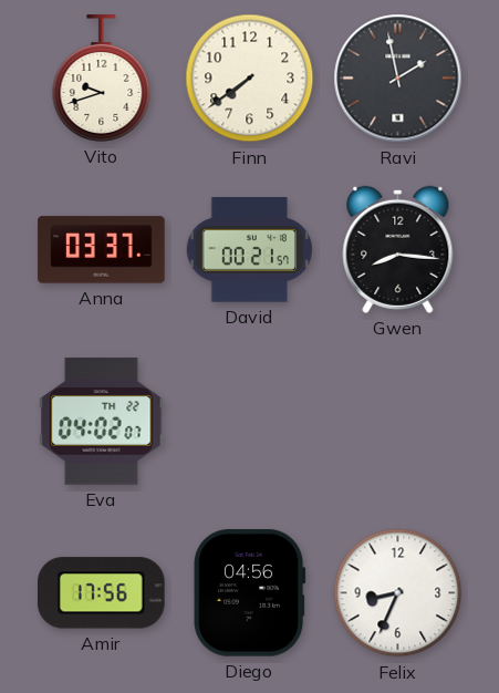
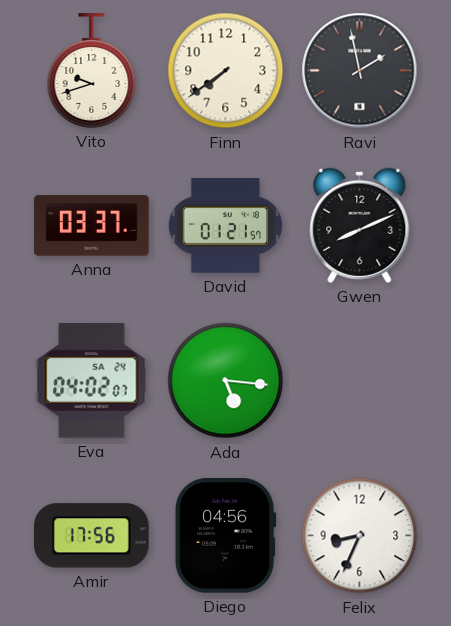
David: 00:21 -> 01:21 (225, 226)
Gwen: 8:16 -> 8:11 (360, 225)
Eva date: TH 22 -> SA 24 (92, 381)
Ada: none -> 5:16 (226, 381)
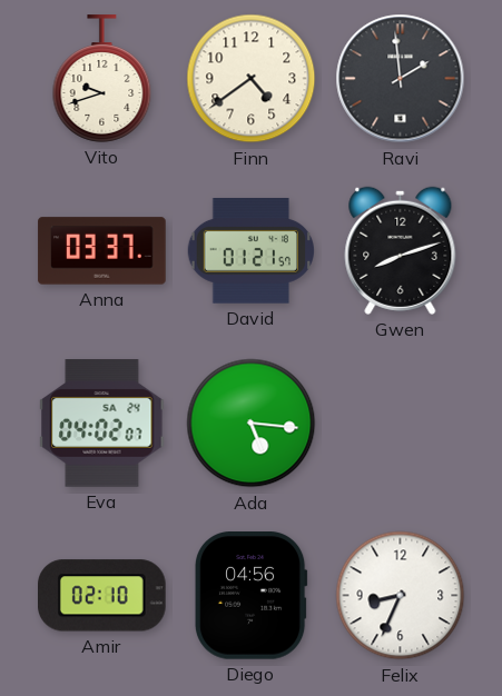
Finn: 7:39 -> 4:39 (252, 79)
Ravi: 1:58 -> 1:59 (401, 79)
Gwen: 8:11 -> 8:12 (401, 250)
Amir: 17:56 -> 02:10 (102, 596)
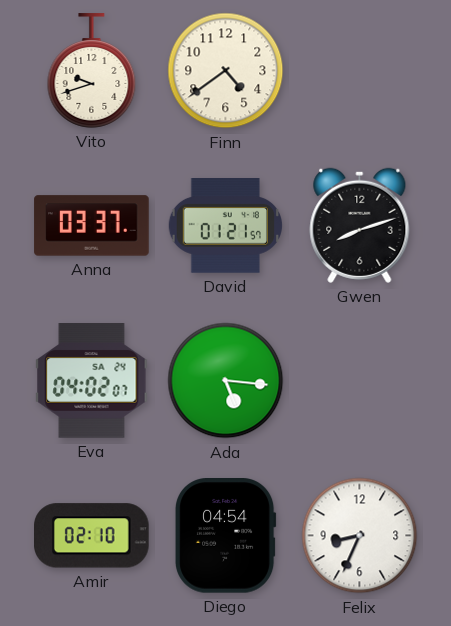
Ravi: 1:59 -> none (401, 79)
Diego: 04:56 -> 04:54 (226, 536)
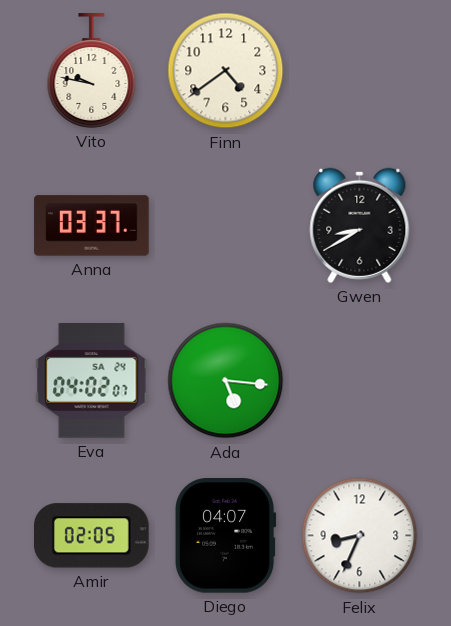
Vito: 9:42 -> 9:47 (92, 71)
David: 01:21 -> none (225, 226)
Gwen: 8:12 -> 8:40 (360, 225)
Amir: 02:10 -> 02:05 (92, 536)
Diego: 04:54 -> 04:07 (226, 536)
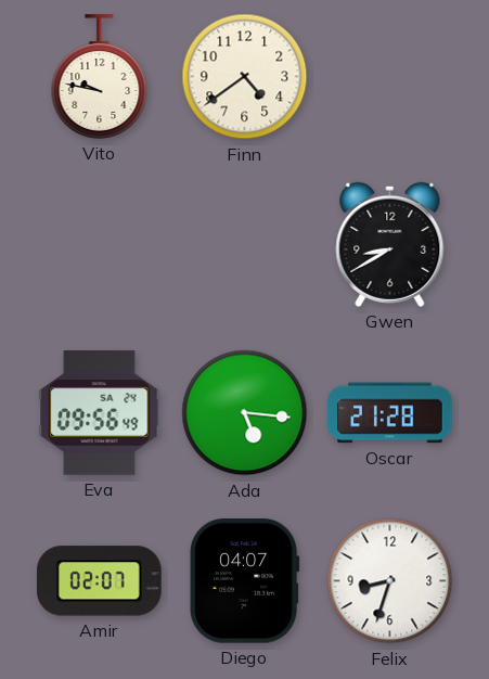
Anna: 03:37 -> none (92, 226)
Eva: 04:02 -> 09:56 (100, 413)
Oscar: none -> 21:28 (390, 413)
Amir: 02:05 -> 02:07 (100, 581)
Felix: 8:34 -> 8:33 (390, 581)
